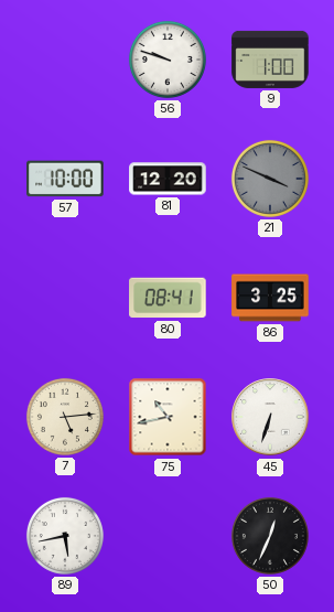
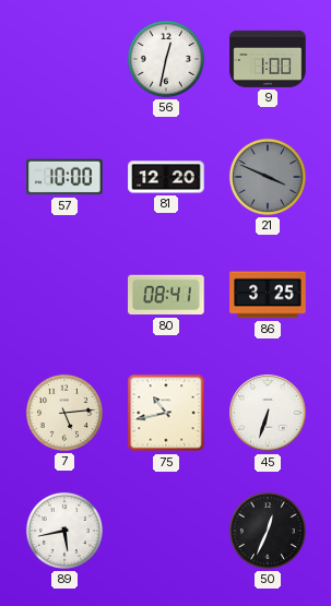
56: 9:48 -> 12:32 (166, 59)
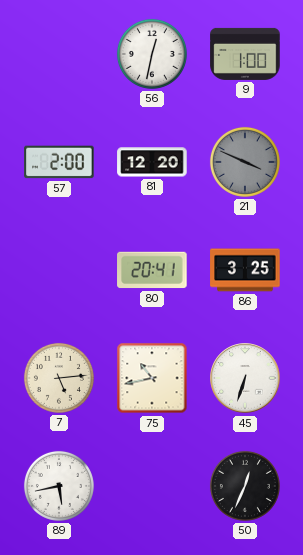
57: 10:00 -> 2:00 (59, 162)
80: 08:41 -> 20:41 (152, 270)
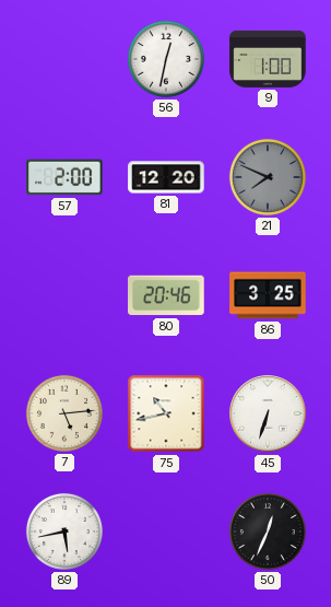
21: 3:49 -> 7:49 (268, 177)
80: 20:41 -> 20:46 (166, 295)
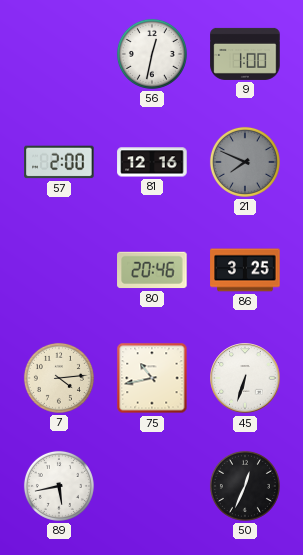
81: 12:20 -> 12:16 (152, 162)
7: 5:14 -> 4:14 (59, 378)
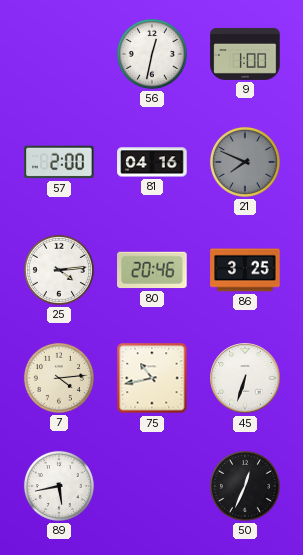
81: 12:16 -> 04:16 (152, 162)
25: none -> 4:14 (59, 270)
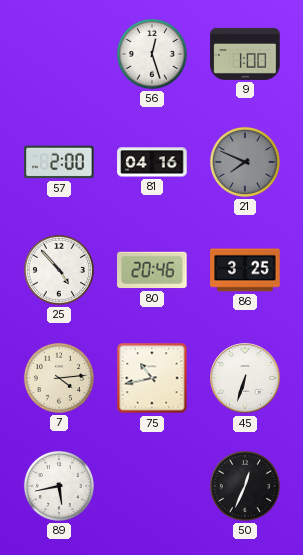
56: 12:32 -> 12:27 (152, 54)
25: 4:14 -> 4:53 (59, 270)
